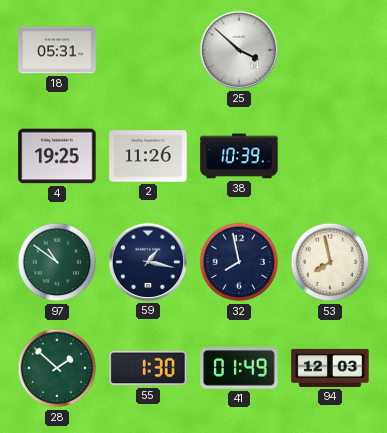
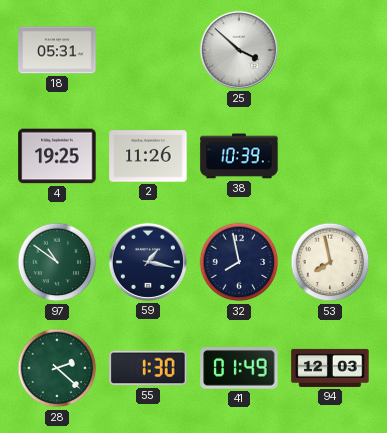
28: 1:52 -> 2:22 (57, 368)
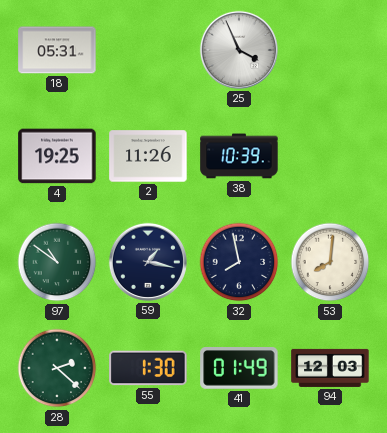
25: 3:52 -> 3:56 (239, 50)
53: 7:58 -> 8:01 (330, 262)
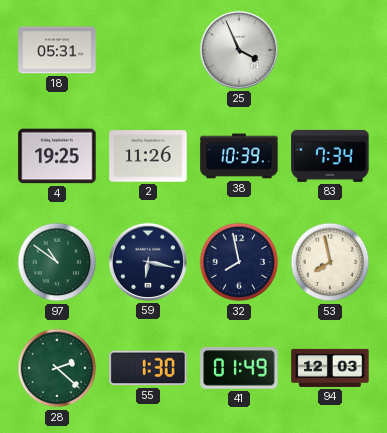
83: none -> 7:34 (330, 156)
59: 1:17 -> 6:17 (148, 262)
53: 8:01 -> 7:58 (330, 262)
